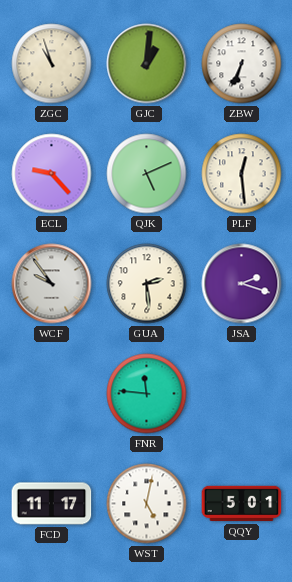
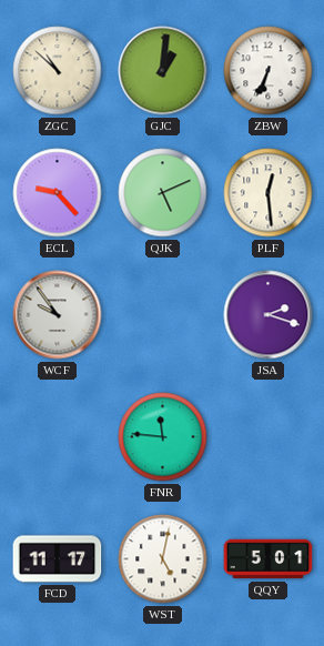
ZGC: 10:57 -> 10:52 (58, 71)
GUA: 2:29 -> none (147, 284)
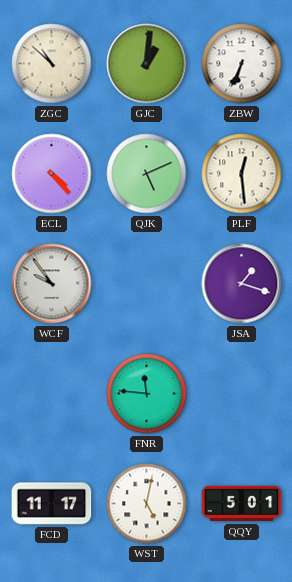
ECL: 9:23 -> 4:23 (52, 174)
JSA: 2:18 -> 1:18 (242, 284)
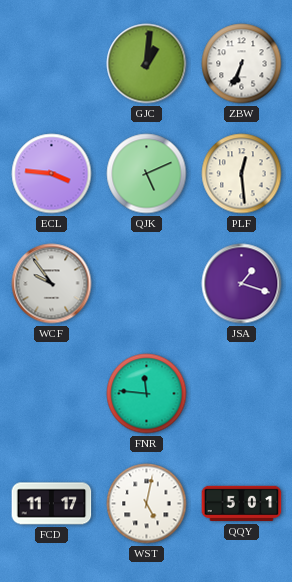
ZGC: 10:52 -> none (52, 64)
ECL: 4:23 -> 3:46 (52, 174)
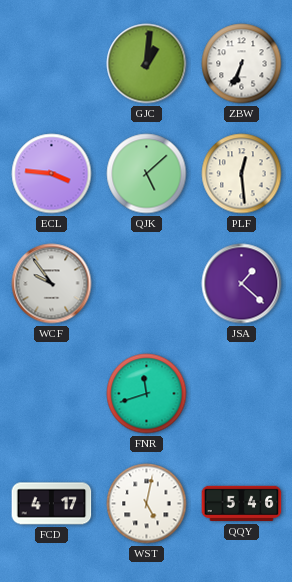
QJK: 5:11 -> 5:08 (147, 174)
JSA: 1:18 -> 1:22 (242, 284)
FNR: 11:46 -> 11:42 (147, 394)
FCD: 11:17 -> 4:17 (52, 504)
QQY: 5:01 -> 5:46 (242, 504)
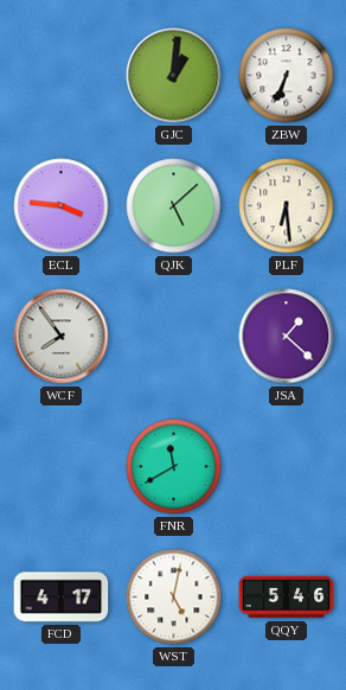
PLF: 12:29 -> 6:29 (287, 206)
WCF: 9:54 -> 7:54 (62, 337)
FNR: 11:42 -> 11:40 (174, 467)
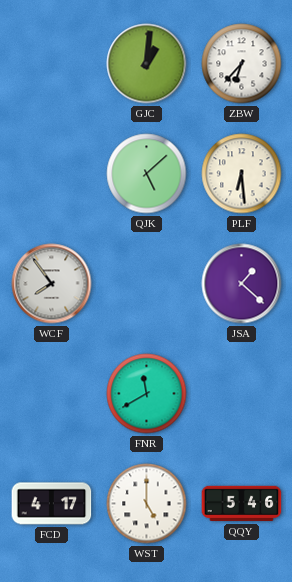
ZBW: 6:34 -> 6:37 (242, 64)
ECL: 3:46 -> none (62, 206)
WST: 5:02 -> 5:00 (147, 504)
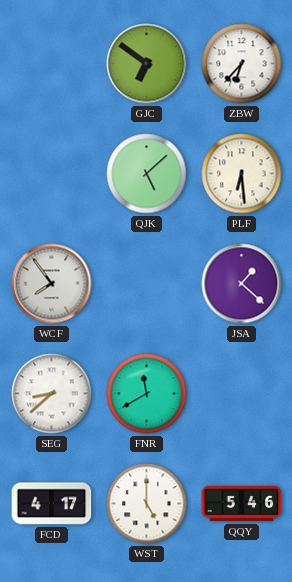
GJC: 1:01 -> 6:51 (147, 64)
SEG: none -> 8:38 (52, 394)
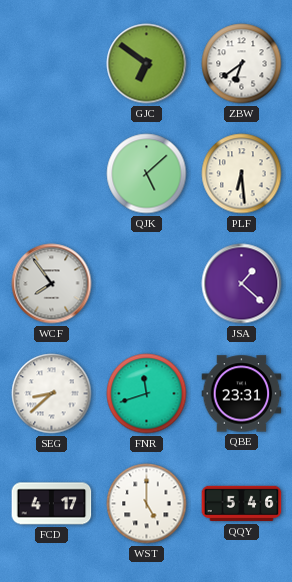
ZBW: 6:37 -> 6:39 (242, 64)
FNR: 11:40 -> 11:42 (147, 394)
QBE: none -> 23:31 (242, 394)
